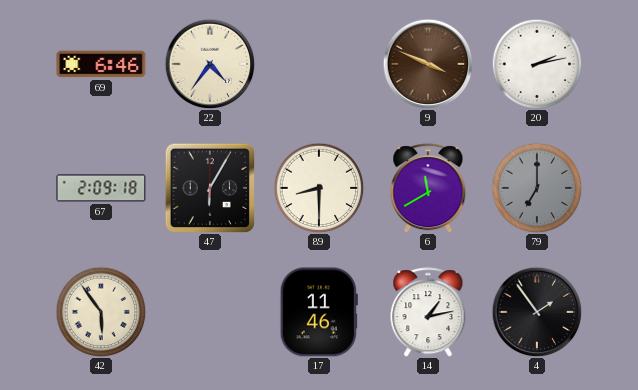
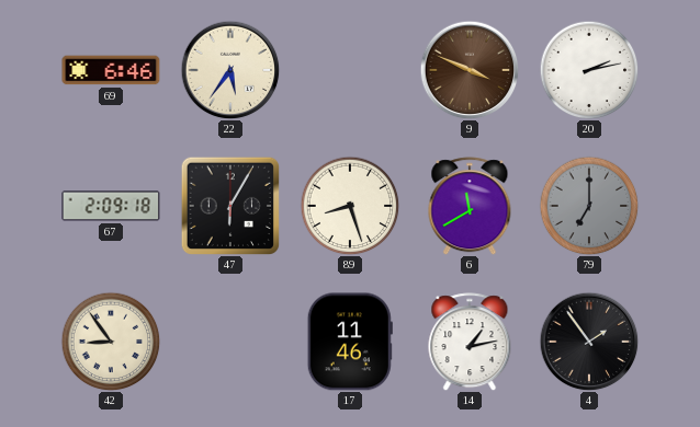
22: 4:36 -> 5:36 (230, 70)
89: 8:30 -> 8:27 (350, 206)
42: 5:54 -> 8:54 (111, 342)
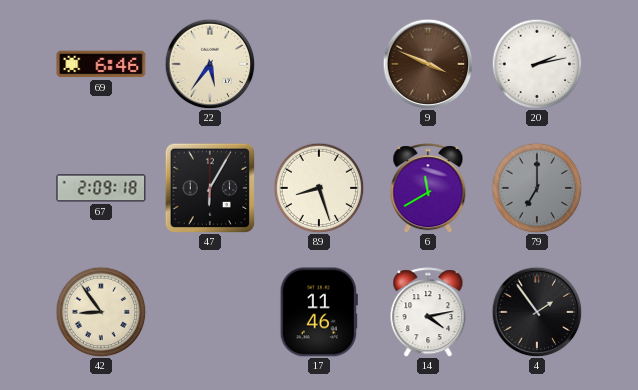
14: 1:13 -> 4:13 (428, 312)
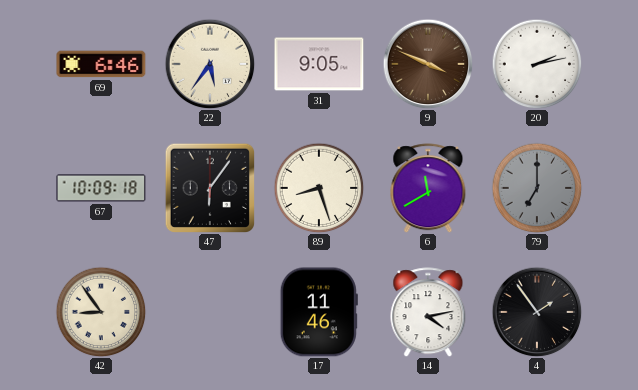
31: none -> 9:05 (319, 64)
67: 2:09 -> 10:09 (101, 188)
47: 6:05 -> 6:06 (209, 187)
